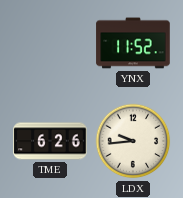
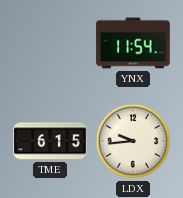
YNX: 11:52 -> 11:54 (133, 43)
TME: 6:26 -> 6:15 (50, 141)
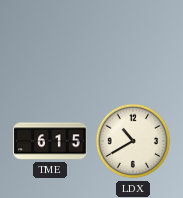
YNX: 11:54 -> none (133, 43)
LDX: 9:44 -> 10:40 (133, 141)
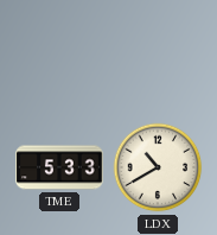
TME: 6:15 -> 5:33 (59, 167)
